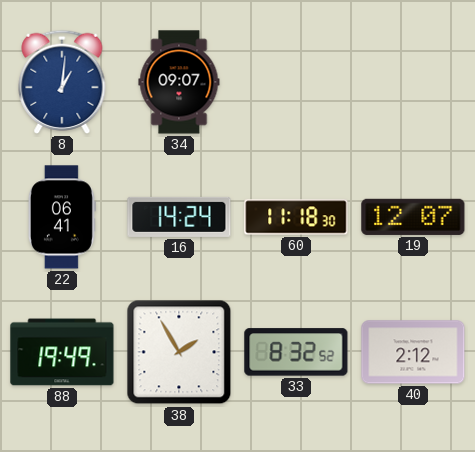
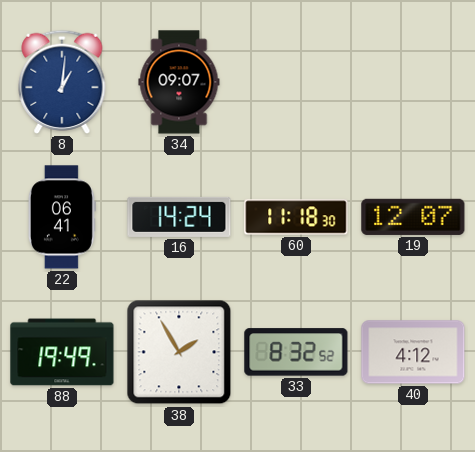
40: 2:12 -> 4:12 (413, 352)
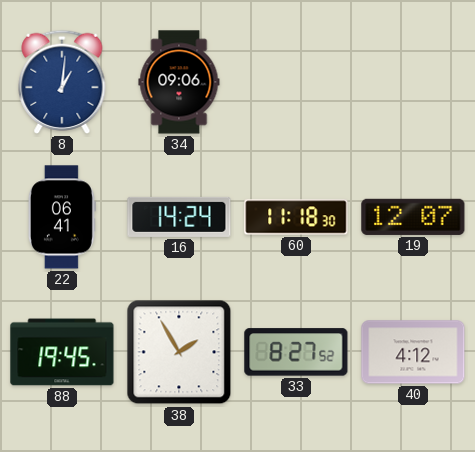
34: 09:07 -> 09:06 (179, 82)
88: 19:49 -> 19:45 (62, 352)
33: 8:32 -> 8:27 (296, 352)
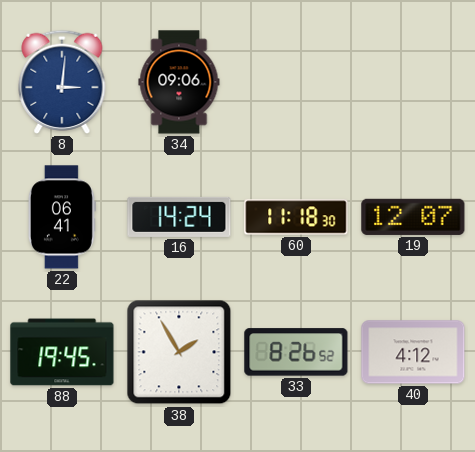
8: 1:01 -> 3:01 (62, 82)
33: 8:27 -> 8:26 (296, 352)
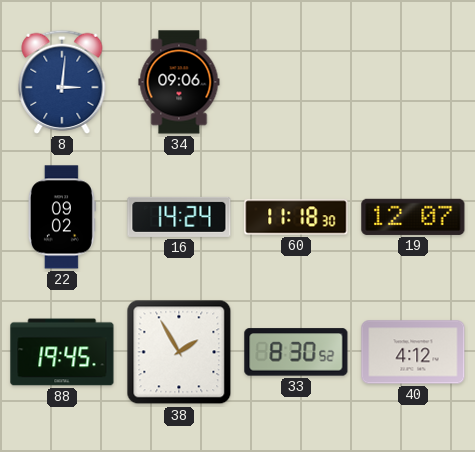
22: 06:41 -> 09:02 (62, 217)
33: 8:26 -> 8:30 (296, 352)
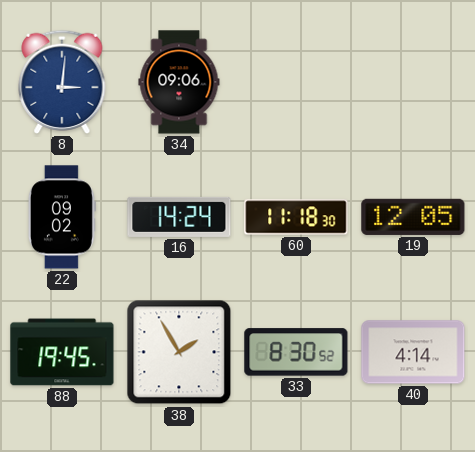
19: 12:07 -> 12:05 (413, 217)
40: 4:12 -> 4:14 (413, 352)
